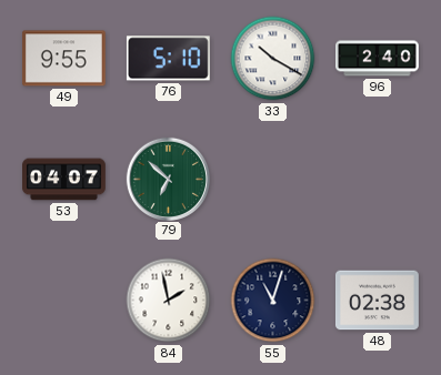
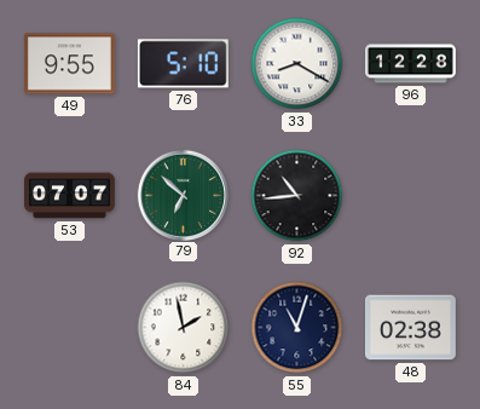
33: 10:20 -> 8:20 (297, 64)
96: 2:40 -> 12:28 (411, 64)
53: 04:07 -> 07:07 (70, 196)
92: none -> 10:44 (297, 196)
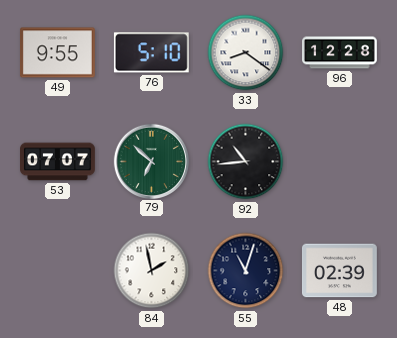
33: 8:20 -> 8:21 (246, 53)
48: 02:38 -> 02:39 (340, 271)
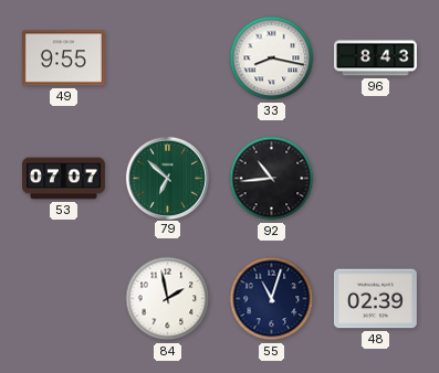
76: 5:10 -> none (151, 53)
33: 8:21 -> 8:17 (272, 58)
96: 12:28 -> 8:43 (376, 58)
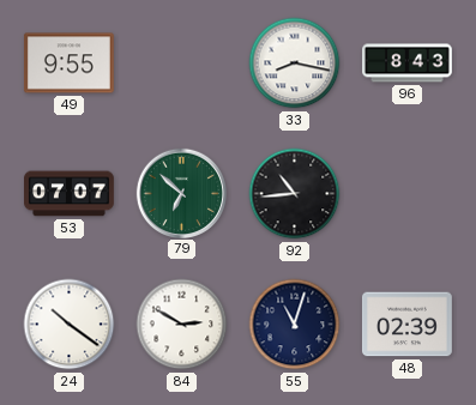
24: none -> 10:21 (70, 325)
84: 1:58 -> 2:50 (182, 325)
